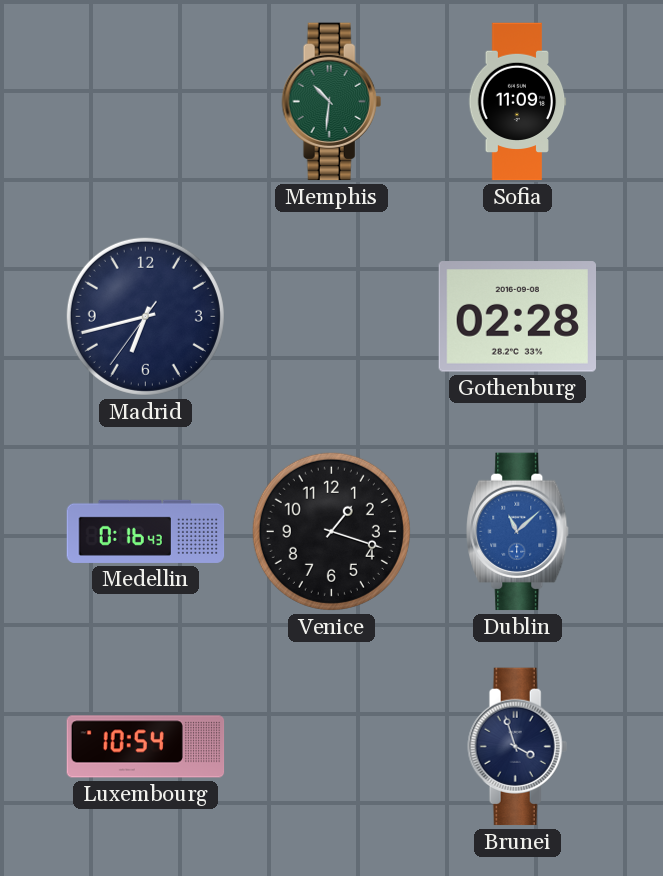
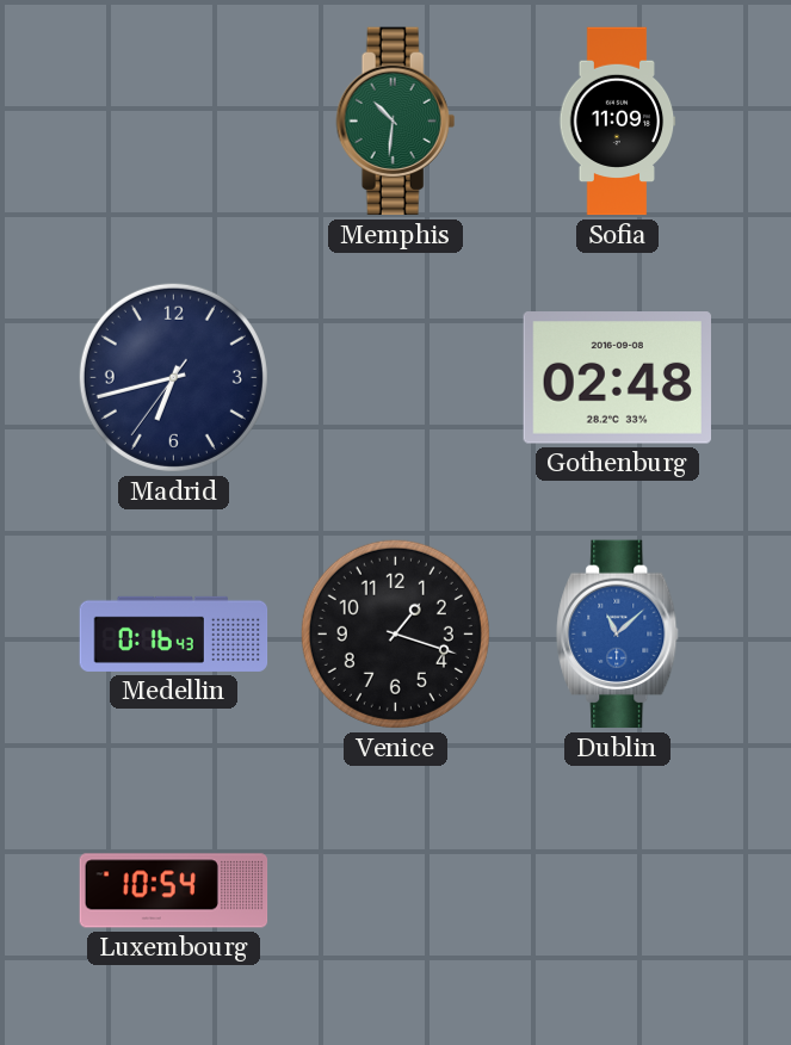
Gothenburg: 02:28 -> 02:48 (617, 378)
Brunei: 3:57 -> none (518, 747)
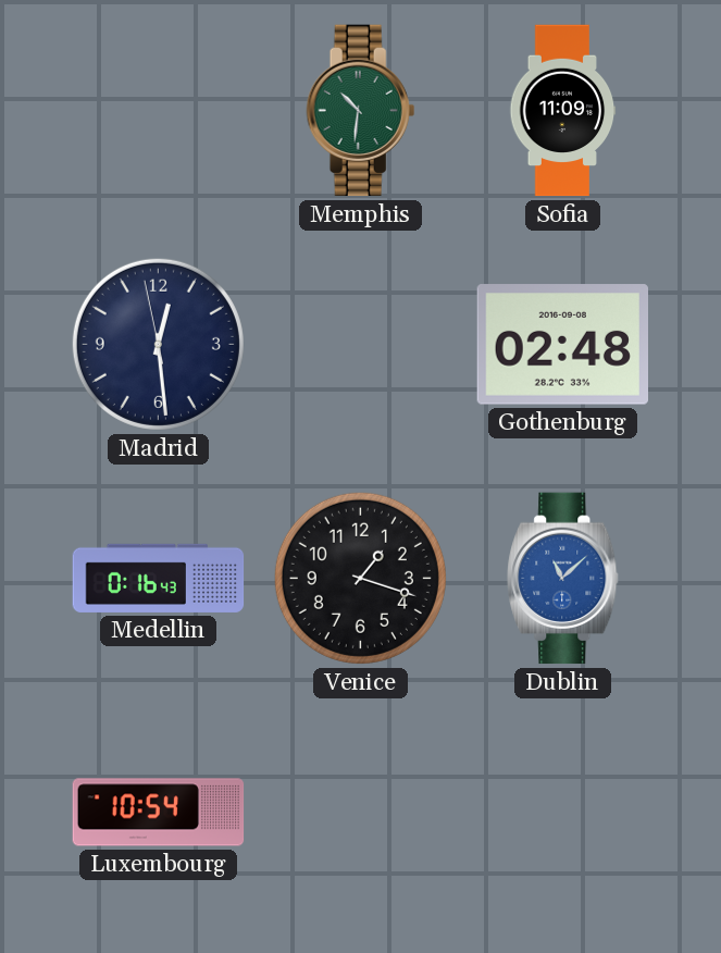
Madrid: 6:42 -> 12:28 (158, 344)
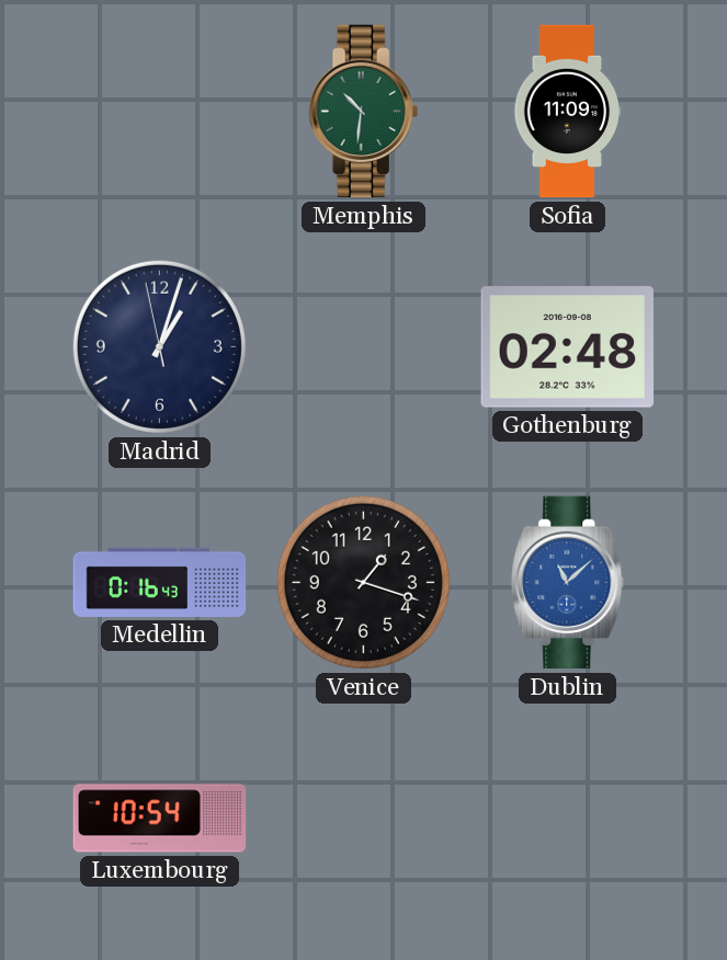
Madrid: 12:28 -> 1:02 (159, 346)
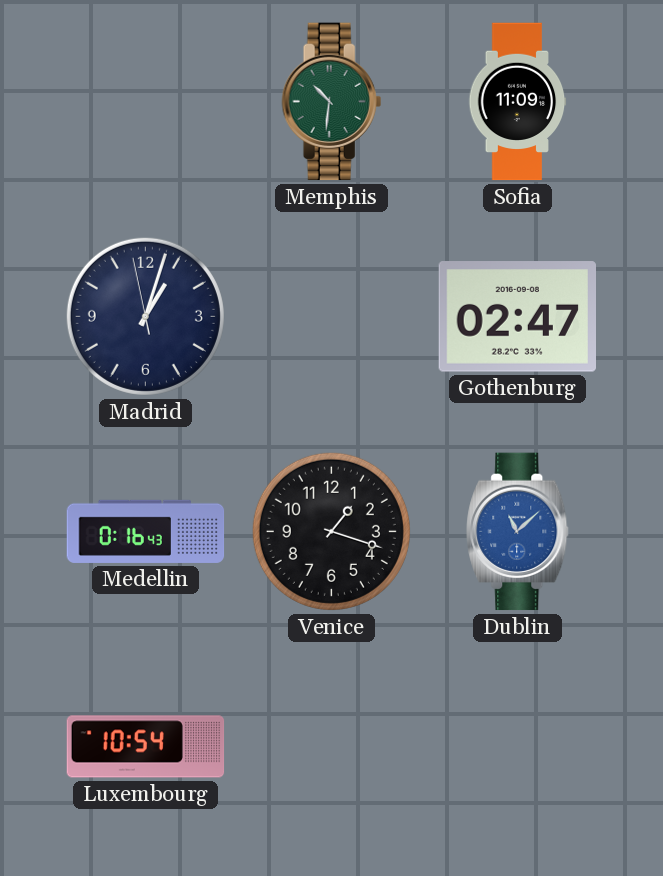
Gothenburg: 02:48 -> 02:47 (517, 317)
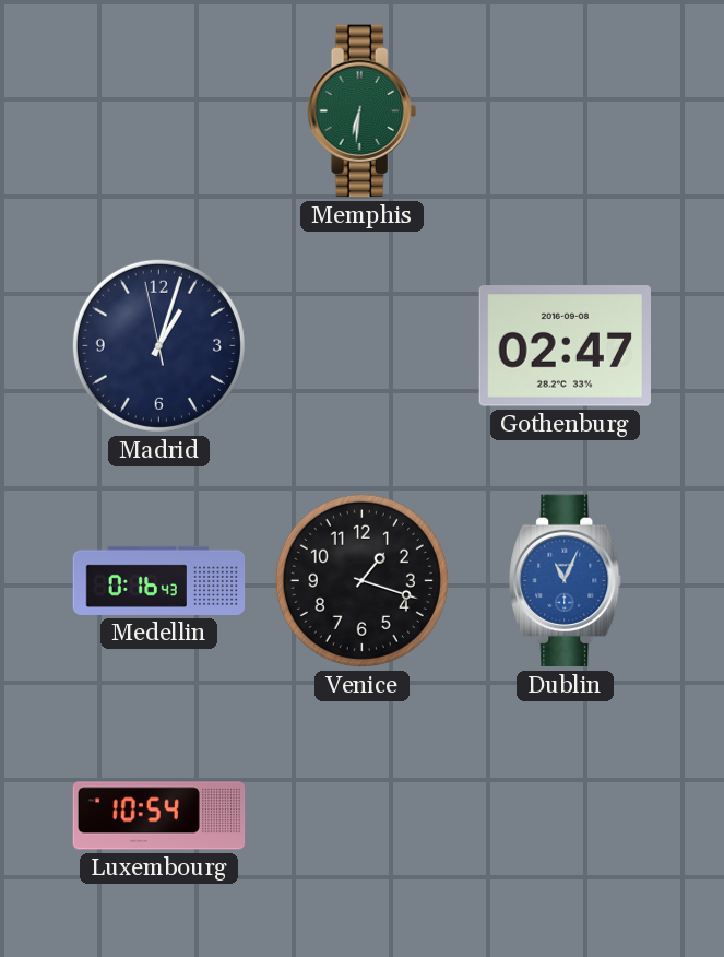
Memphis: 10:31 -> 6:31 (363, 111)
Sofia: 11:09 -> none (518, 102)
Dublin: 11:08 -> 11:04 (566, 581)
